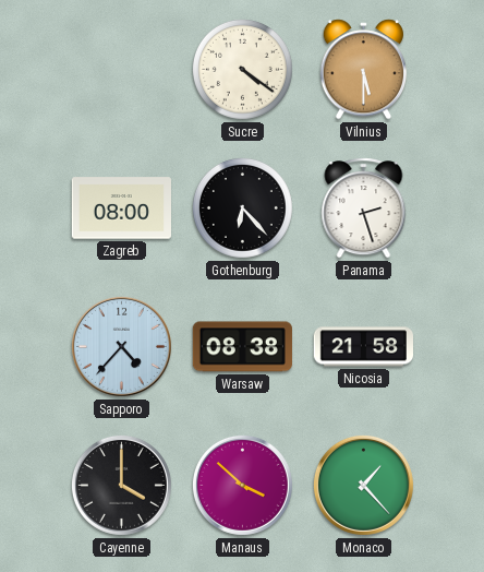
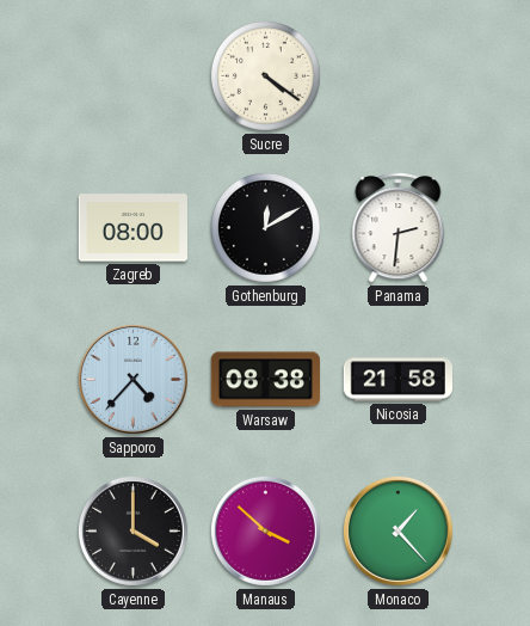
Vilnius: 5:30 -> none (364, 70)
Gothenburg: 6:23 -> 12:10 (265, 227)
Panama: 2:27 -> 2:31 (399, 228)
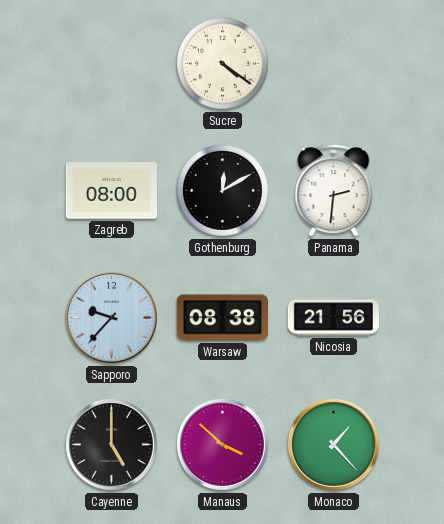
Sapporo: 4:37 -> 9:37 (111, 317)
Nicosia: 21:58 -> 21:56 (333, 318)
Cayenne: 4:00 -> 5:00 (111, 444)
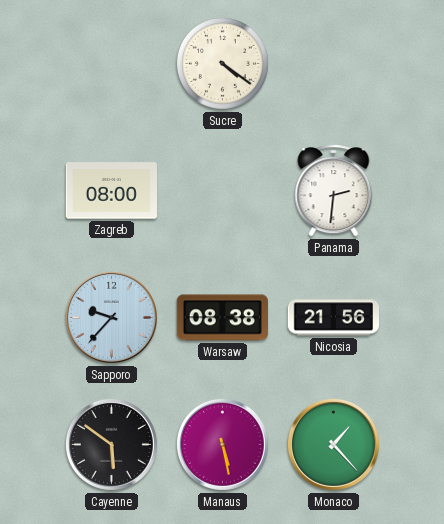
Gothenburg: 12:10 -> none (222, 190)
Cayenne: 5:00 -> 5:51 (111, 444)
Manaus: 3:52 -> 5:28 (222, 444)
